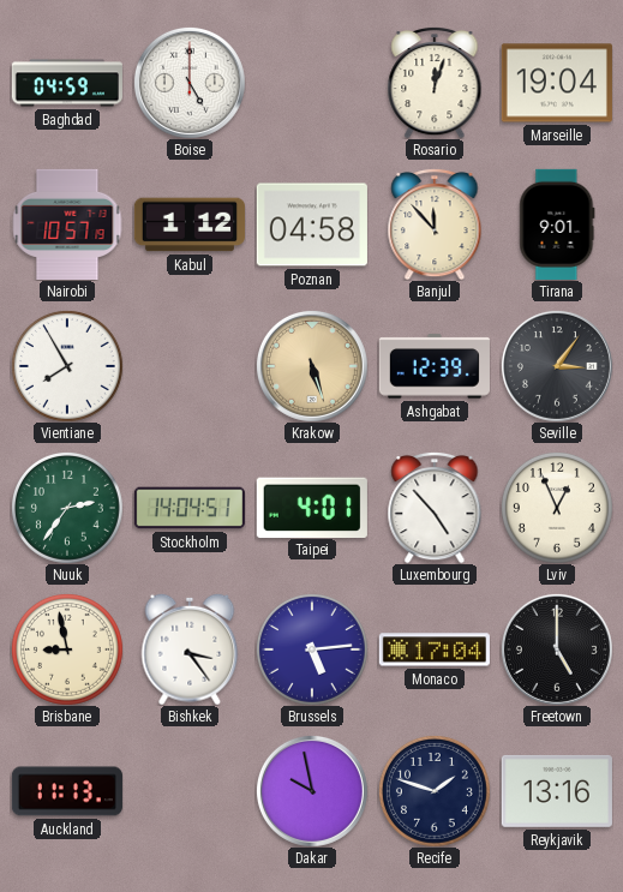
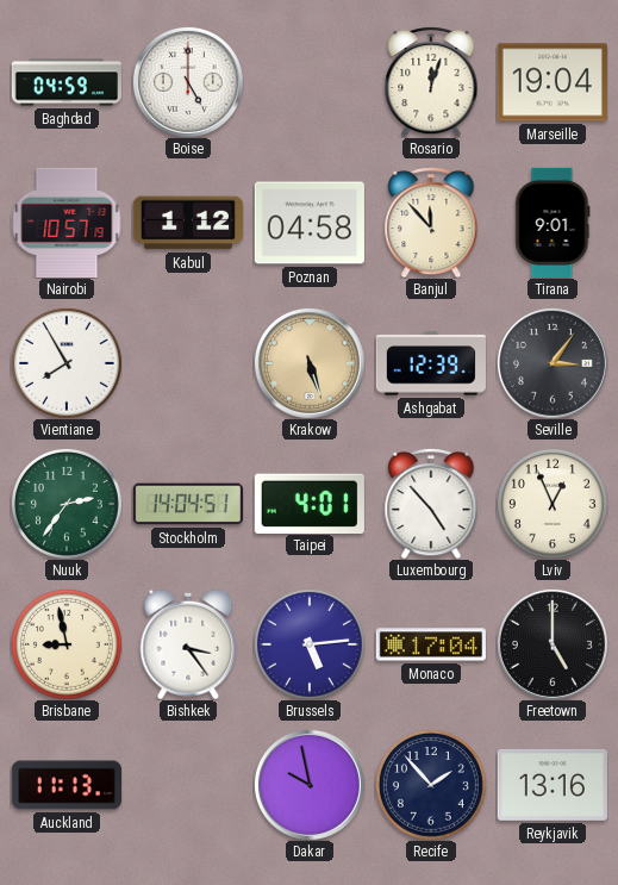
Recife: 1:48 -> 1:53 (431, 785)
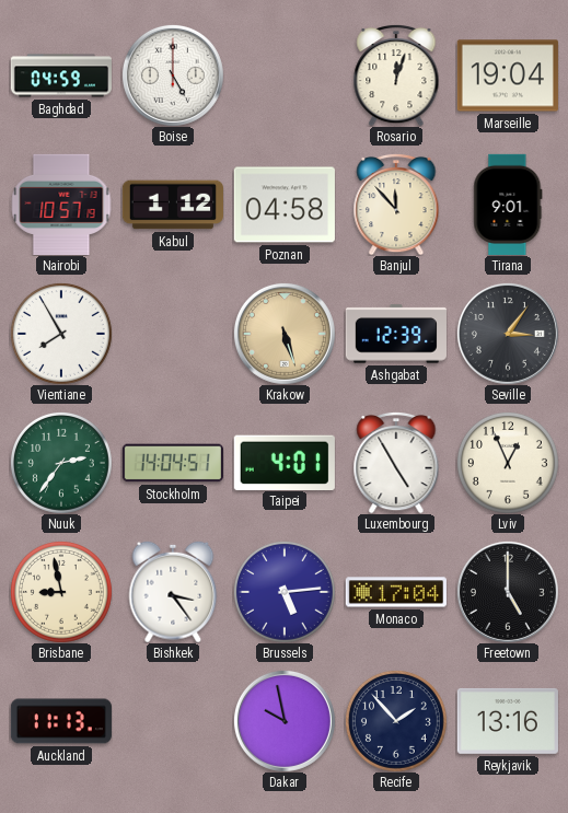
Luxembourg: 4:53 -> 4:55 (396, 463)
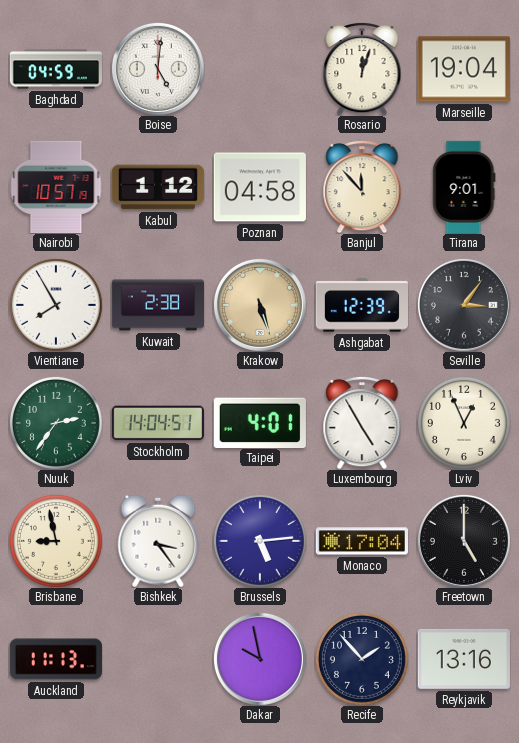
Boise: 5:00 -> 5:01 (158, 69)
Kuwait: none -> 2:38 (158, 305)
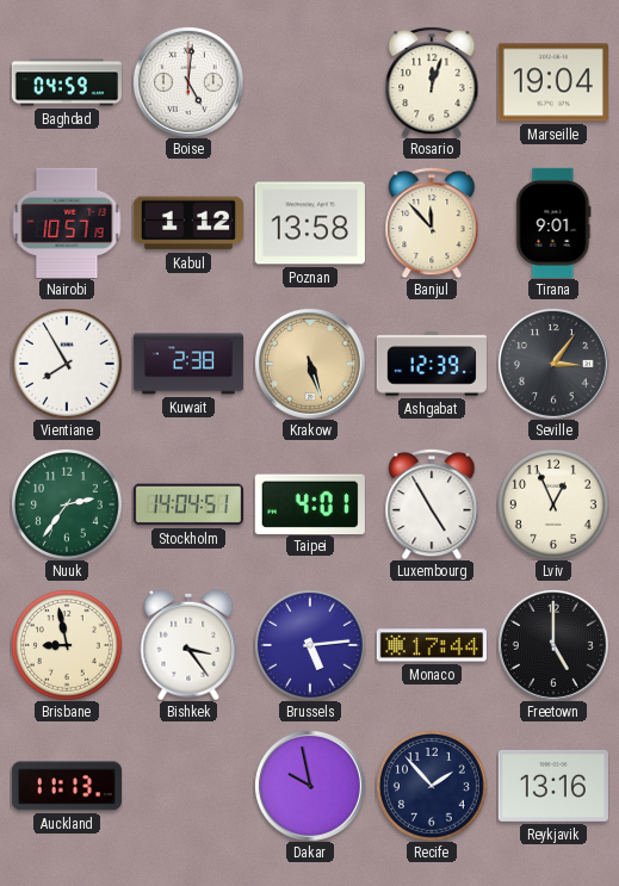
Poznan: 04:58 -> 13:58 (310, 223)
Monaco: 17:04 -> 17:44 (432, 645)
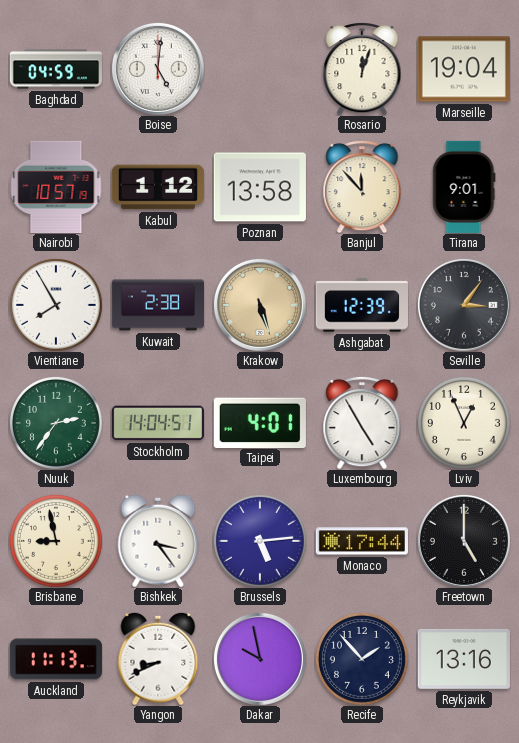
Yangon: none -> 8:41 (158, 659)
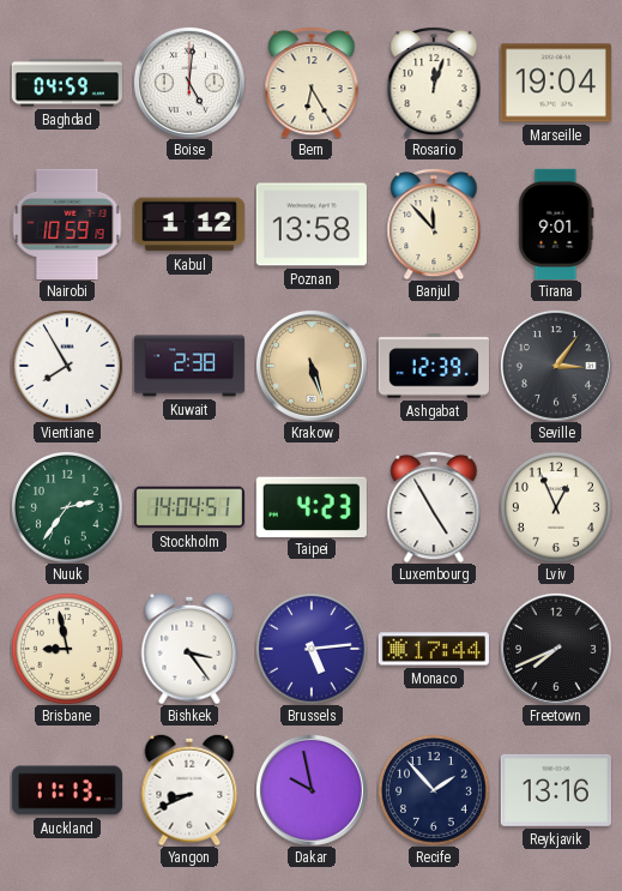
Bern: none -> 6:25 (312, 83)
Nairobi: 10:57 -> 10:59 (67, 224)
Taipei: 4:01 -> 4:23 (312, 506)
Freetown: 5:00 -> 7:41 (556, 649)
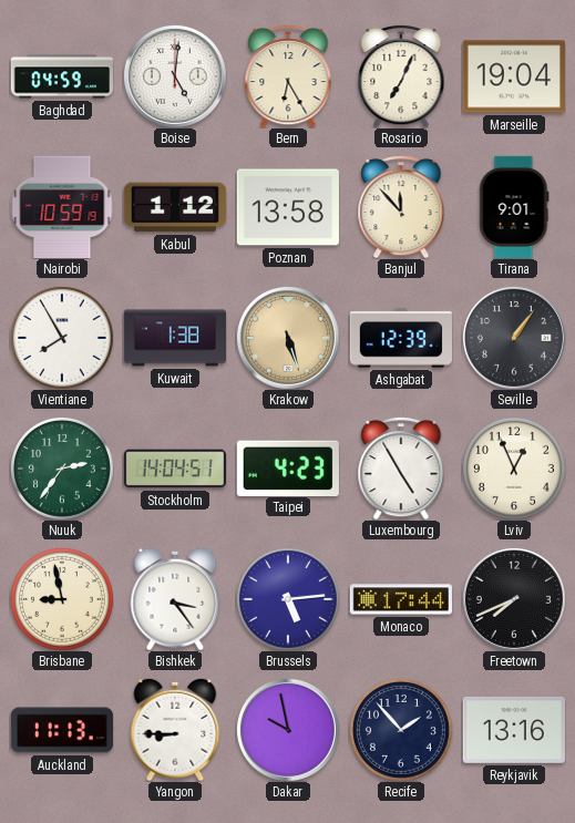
Rosario: 12:03 -> 7:04 (401, 76)
Kuwait: 2:38 -> 1:38 (175, 338)
Seville: 3:06 -> 1:06 (514, 338)
Yangon: 8:41 -> 8:45 (175, 730)
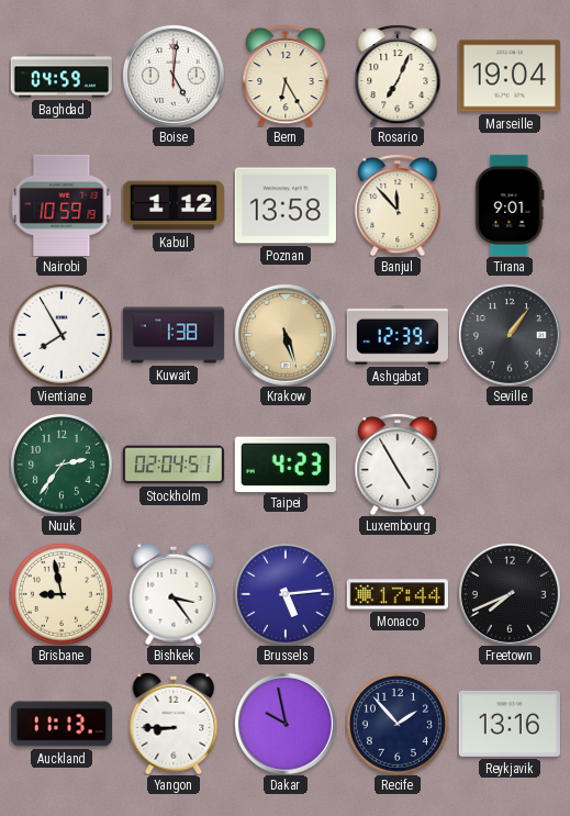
Stockholm: 14:04 -> 02:04 (174, 465)
Lviv: 12:56 -> none (514, 469)
